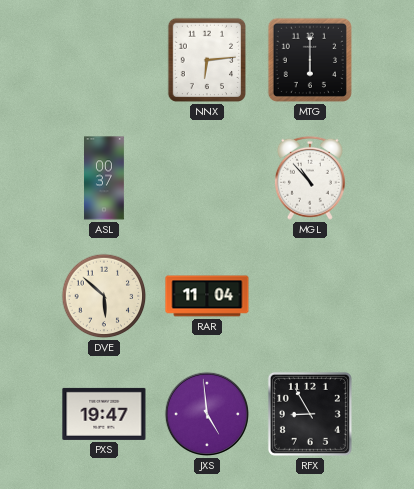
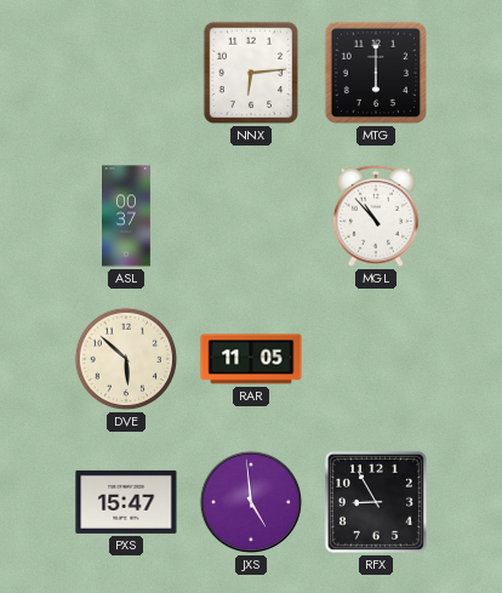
RAR: 11:04 -> 11:05 (251, 359)
PXS: 19:47 -> 15:47 (126, 502)
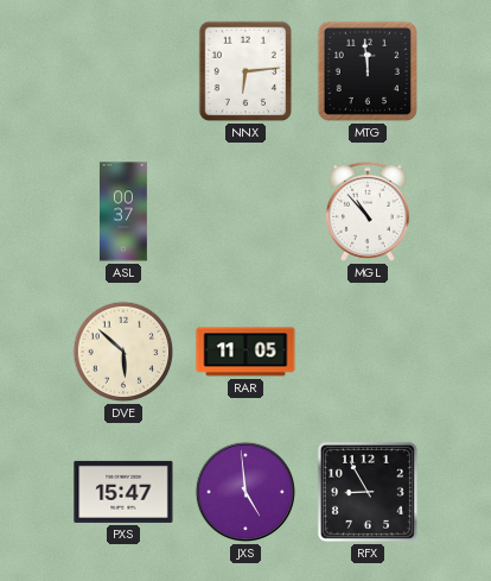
MTG: 6:00 -> 11:59 (368, 71)
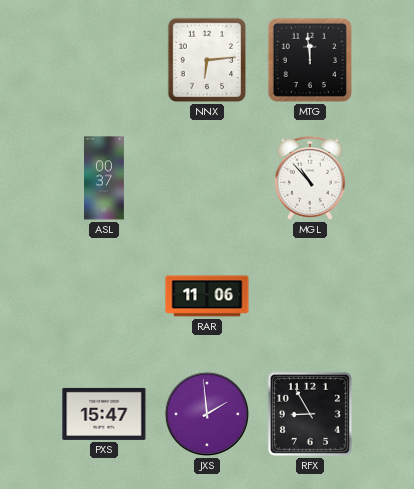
DVE: 5:52 -> none (123, 352)
RAR: 11:05 -> 11:06 (207, 296)
JXS: 4:59 -> 1:59 (207, 414)
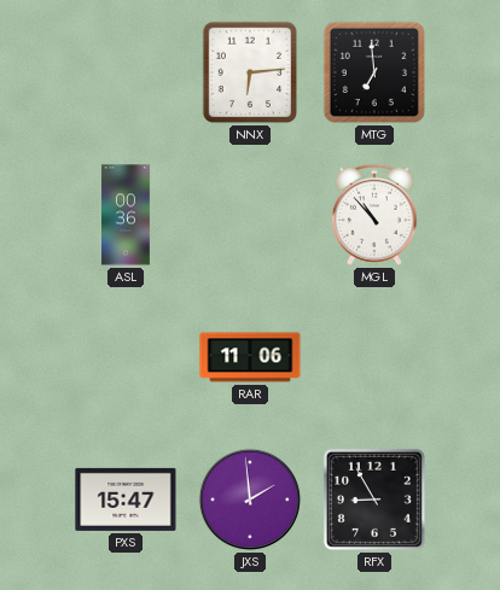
MTG: 11:59 -> 6:59 (374, 72)
ASL: 00:37 -> 00:36 (127, 215)
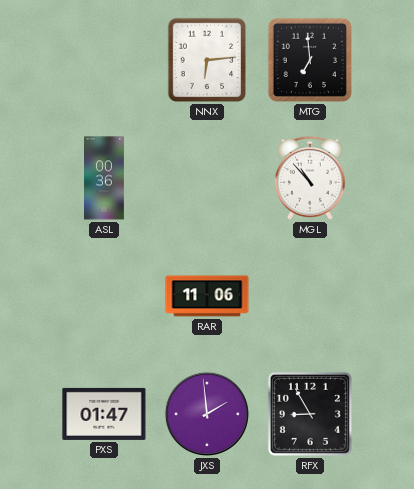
PXS: 15:47 -> 01:47 (104, 414)
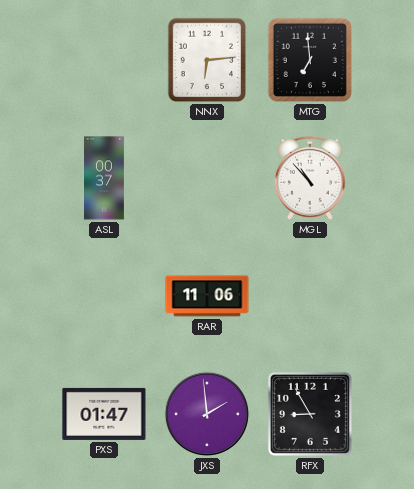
ASL: 00:36 -> 00:37 (105, 178)
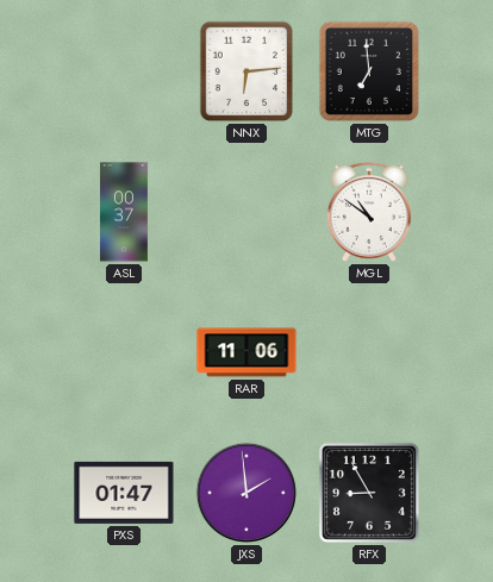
MGL: 10:53 -> 10:51 (369, 212)
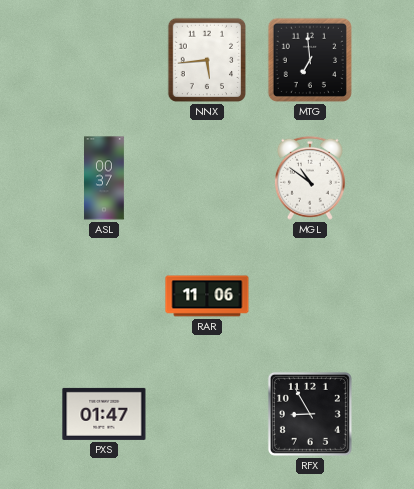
NNX: 6:14 -> 5:44 (206, 60)
JXS: 1:59 -> none (246, 493)
